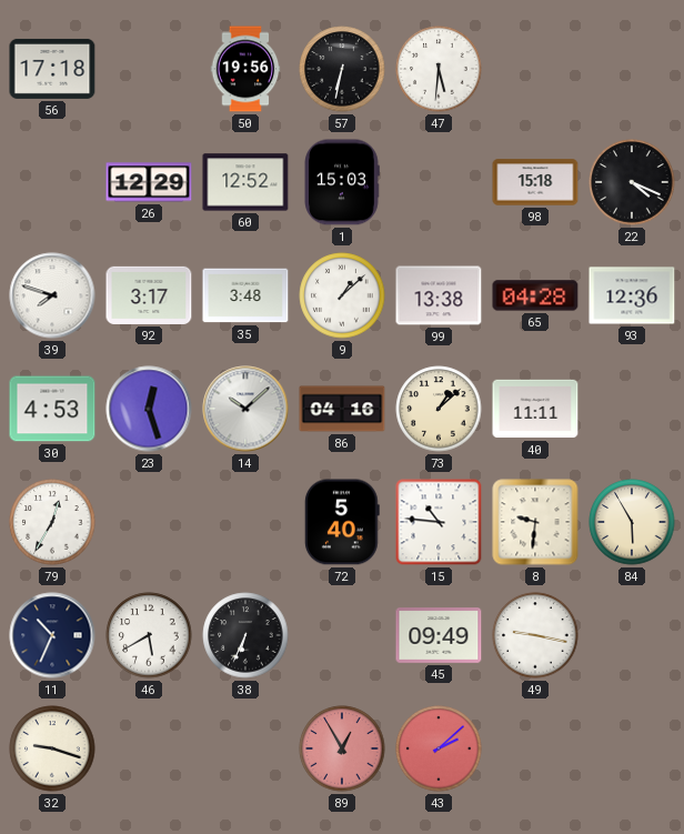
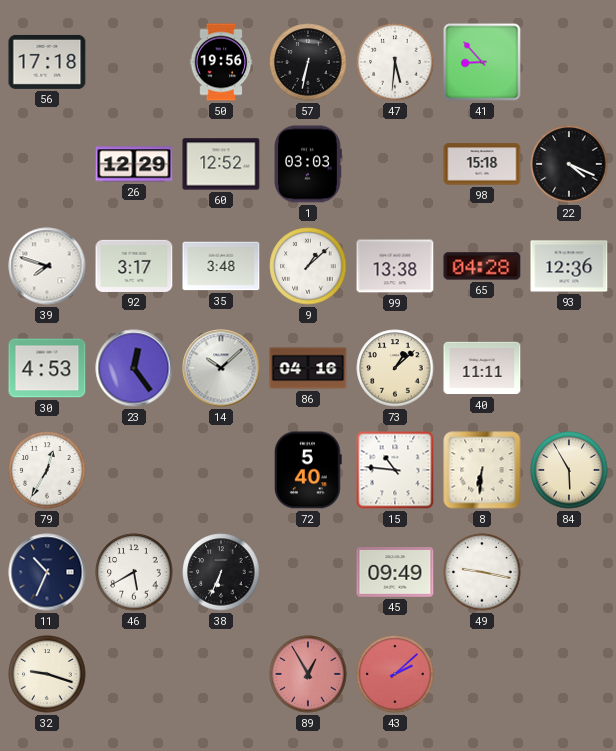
41: none -> 8:53 (482, 62)
1: 15:03 -> 03:03 (308, 164)
23: 12:27 -> 12:24 (134, 368)
8: 9:31 -> 6:31 (482, 470)
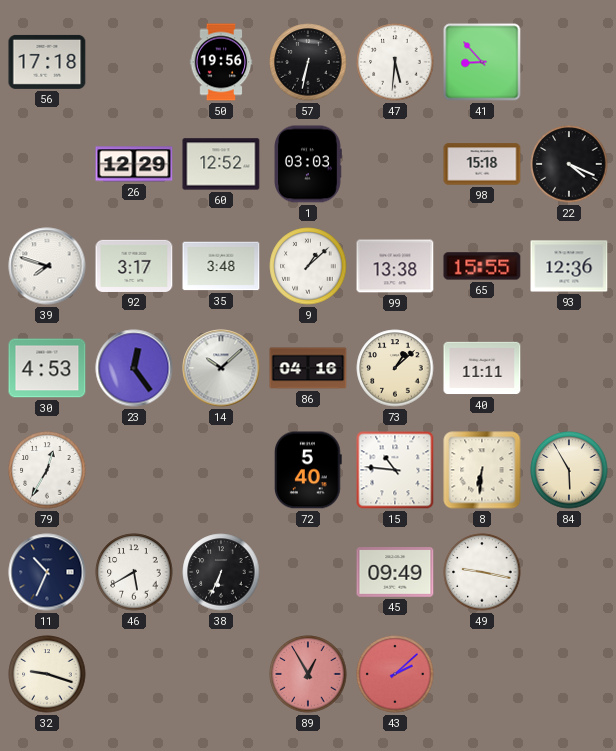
65: 04:28 -> 15:55 (482, 266)
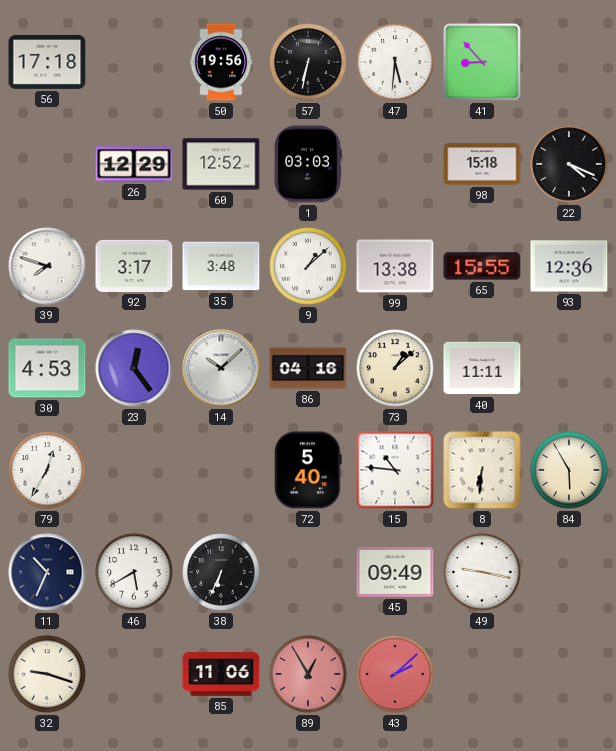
85: none -> 11:06 (221, 675)
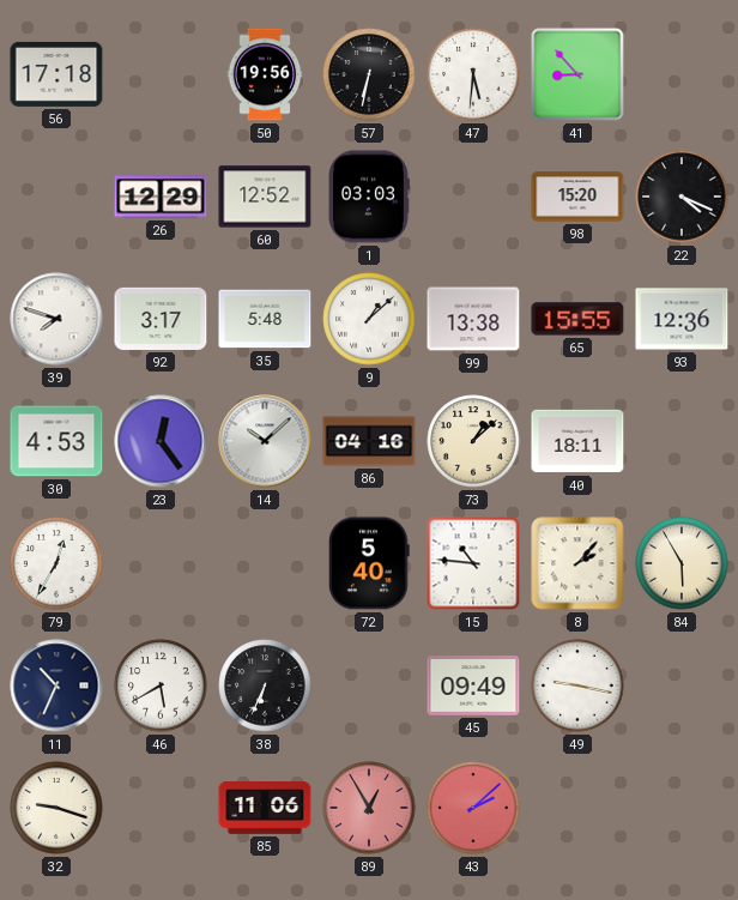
98: 15:18 -> 15:20 (577, 197)
35: 3:48 -> 5:48 (265, 319)
40: 11:11 -> 18:11 (577, 441)
8: 6:31 -> 2:07 (577, 563)
